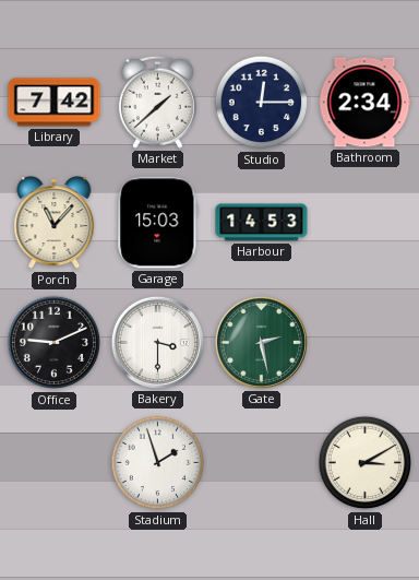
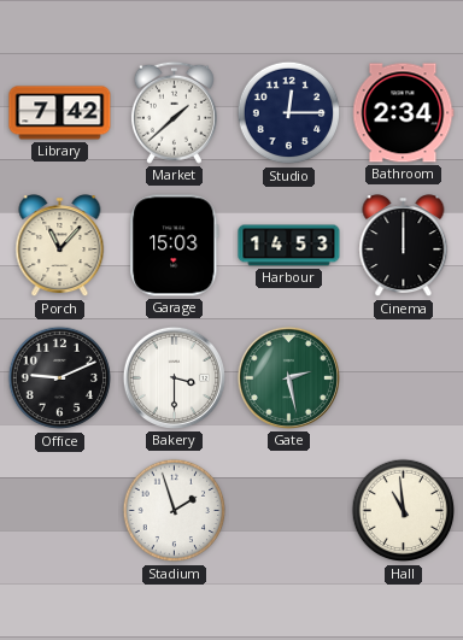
Cinema: none -> 12:00 (404, 246)
Hall: 3:10 -> 10:59 (404, 511)
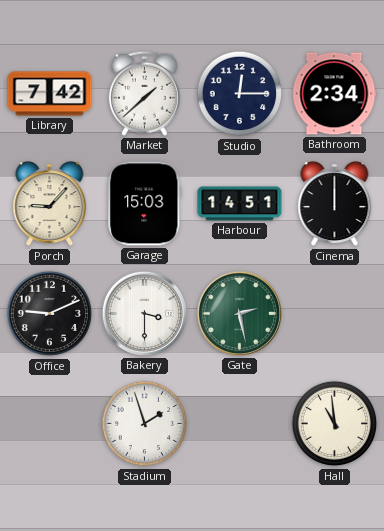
Porch: 11:07 -> 9:07 (50, 204)
Harbour: 14:53 -> 14:51 (240, 204)
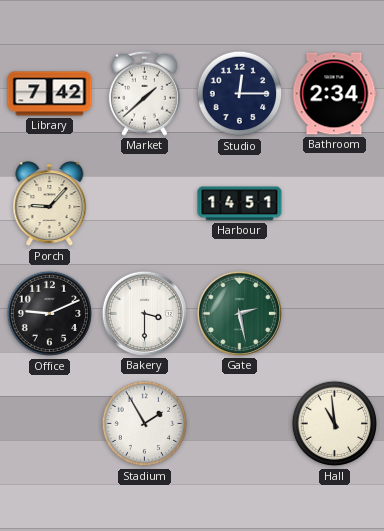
Garage: 15:03 -> none (145, 204)
Cinema: 12:00 -> none (335, 204)
Stadium: 1:57 -> 1:55 (145, 424)
